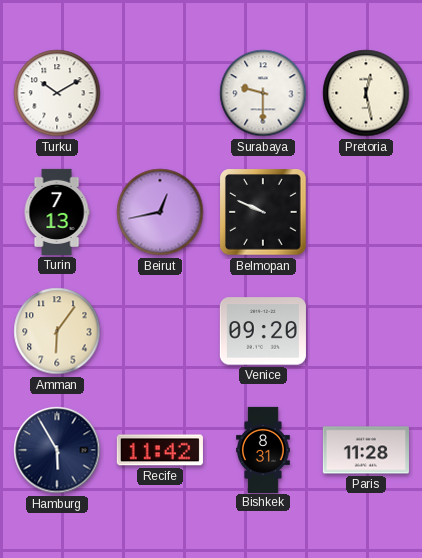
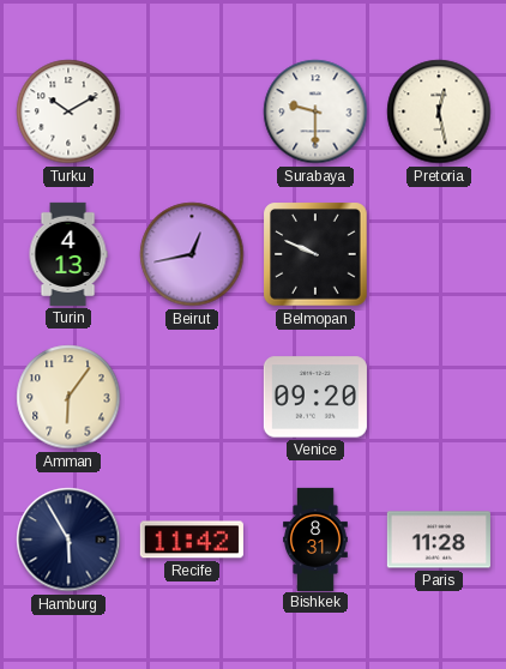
Turin: 7:13 -> 4:13 (68, 254)
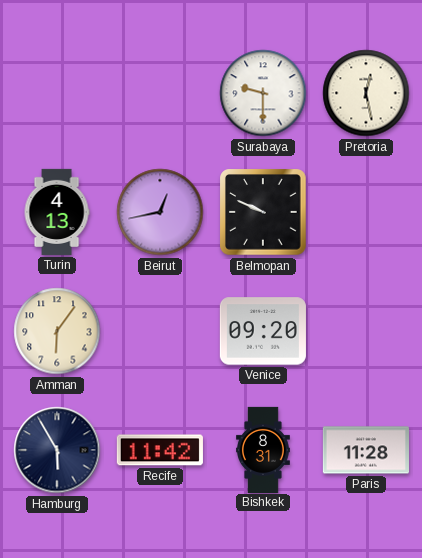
Turku: 10:10 -> none (68, 111)
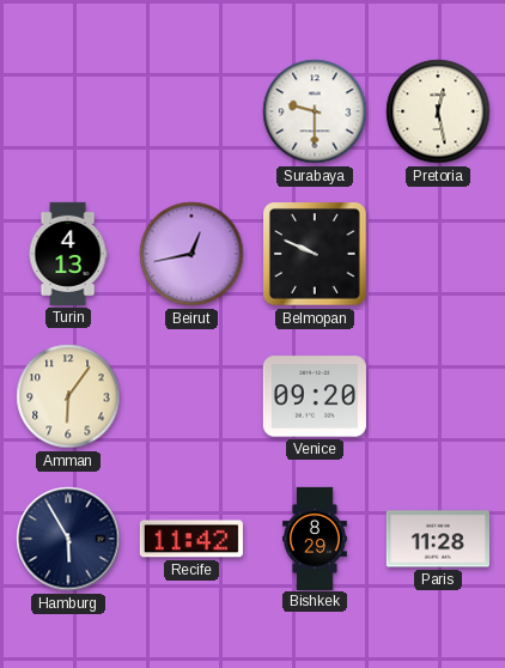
Bishkek: 8:31 -> 8:29 (316, 538)
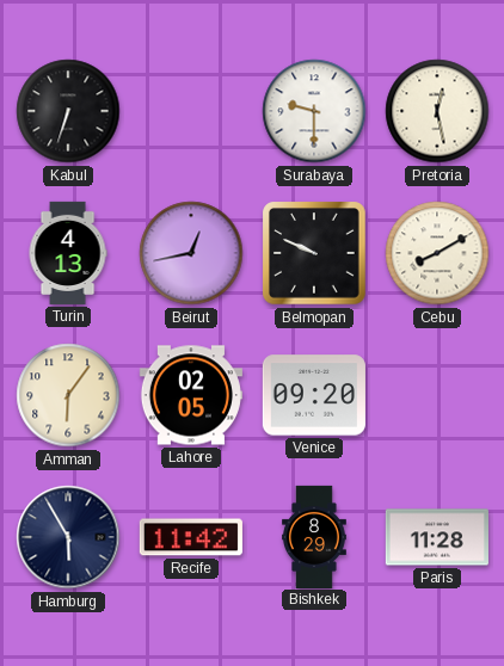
Kabul: none -> 6:33 (68, 111)
Cebu: none -> 8:10 (437, 253)
Lahore: none -> 02:05 (191, 395)
